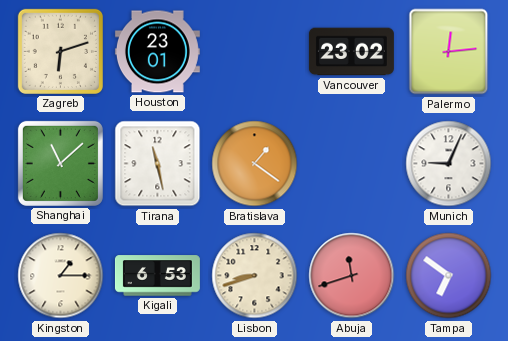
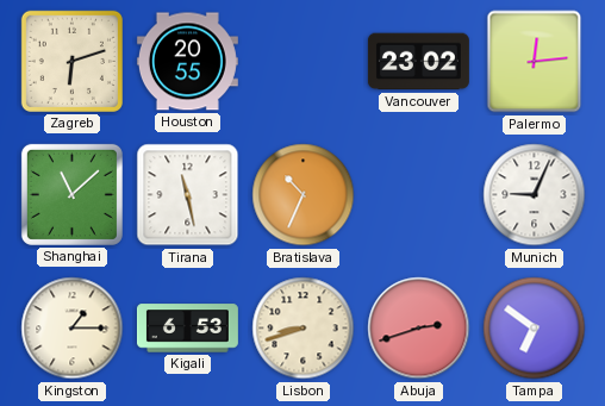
Houston: 23:01 -> 20:55 (187, 62)
Bratislava: 1:21 -> 10:34 (304, 195)
Abuja: 11:42 -> 2:42 (419, 329)
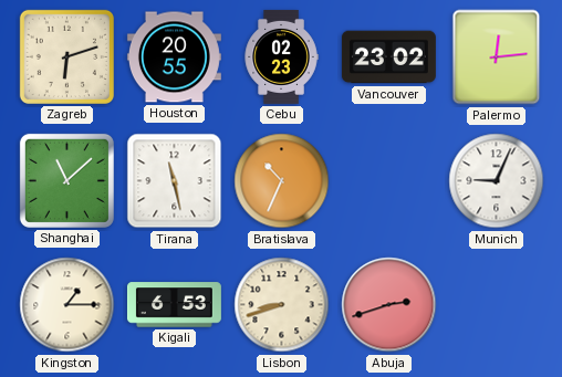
Cebu: none -> 02:23 (281, 56)
Tampa: 6:51 -> none (535, 329)
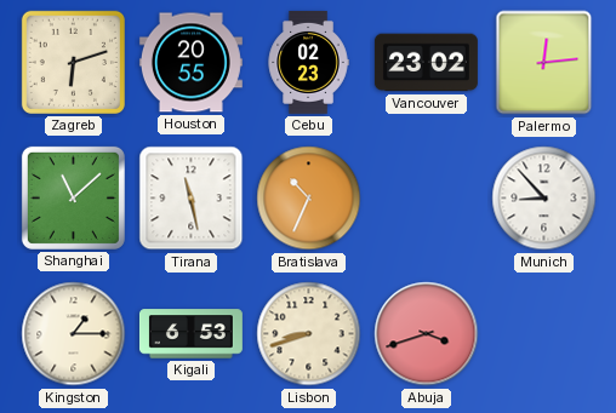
Munich: 9:04 -> 8:53 (544, 199)
Abuja: 2:42 -> 3:42 (427, 334)
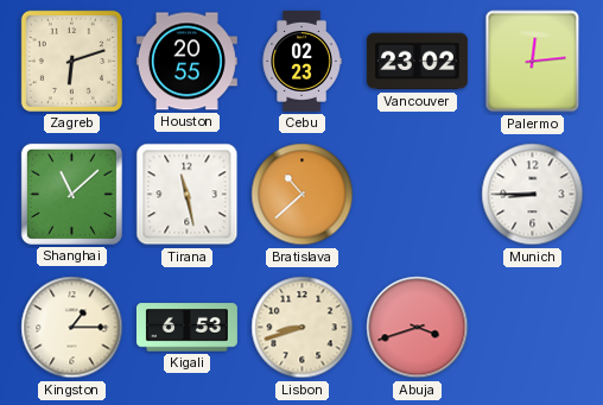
Bratislava: 10:34 -> 10:38 (303, 195)
Munich: 8:53 -> 8:45 (533, 195)
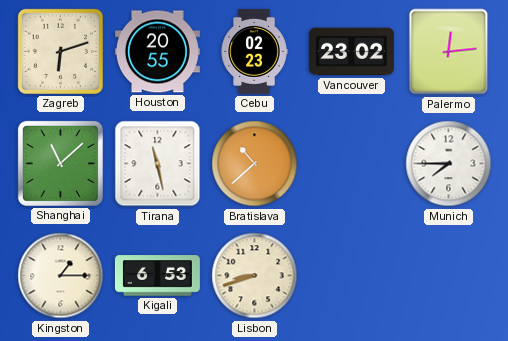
Munich: 8:45 -> 7:45 (449, 164)
Abuja: 3:42 -> none (418, 328)
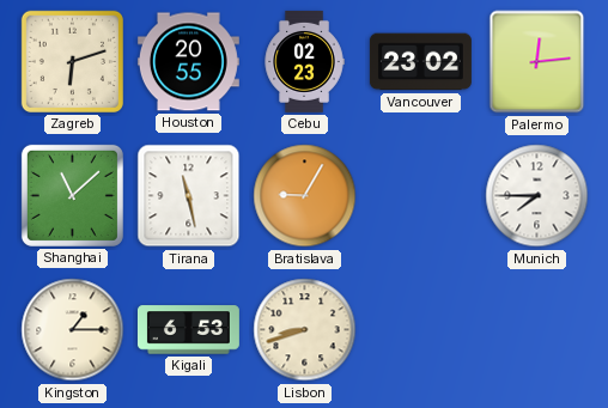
Bratislava: 10:38 -> 9:05 (305, 196)
